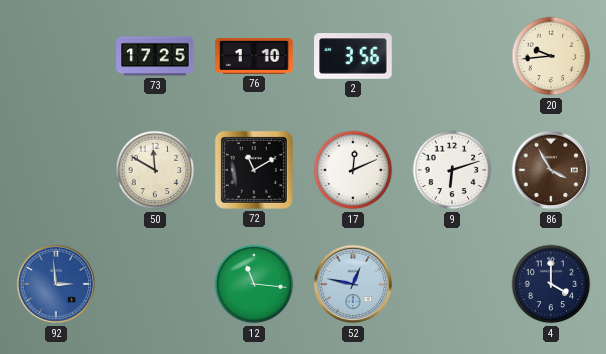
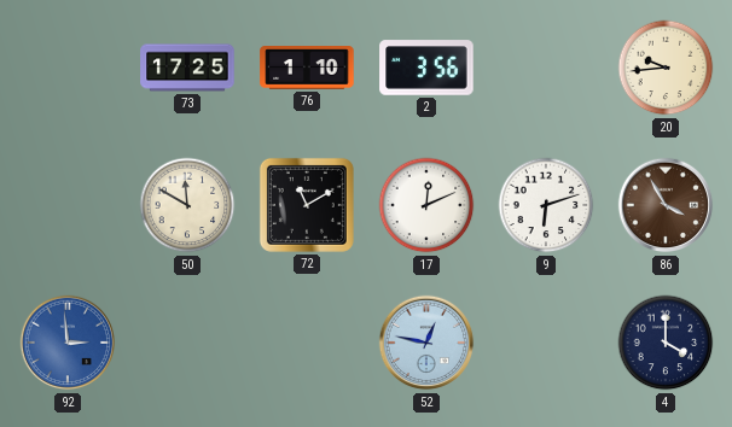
12: 11:16 -> none (254, 284)
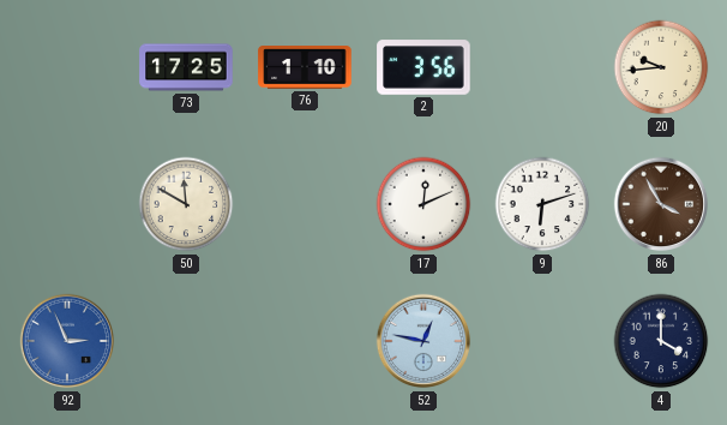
72: 11:10 -> none (307, 205)
92: 2:59 -> 2:56 (67, 341)
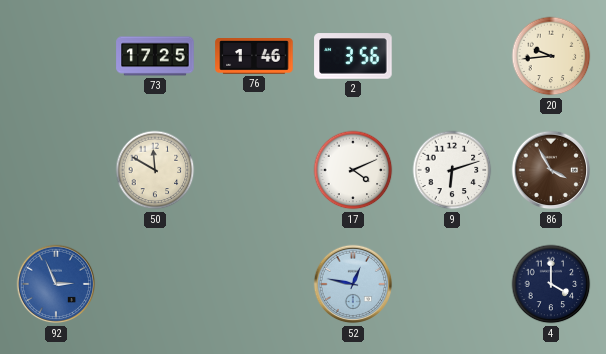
76: 1:10 -> 1:46 (254, 57)
17: 12:11 -> 4:11 (353, 170)
